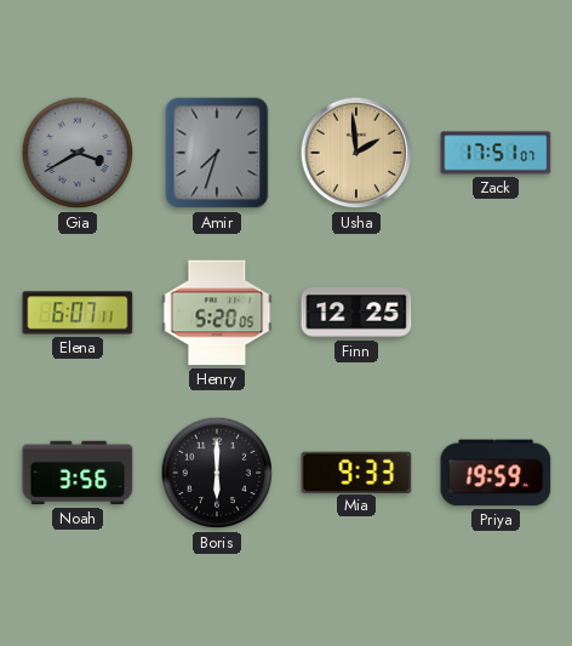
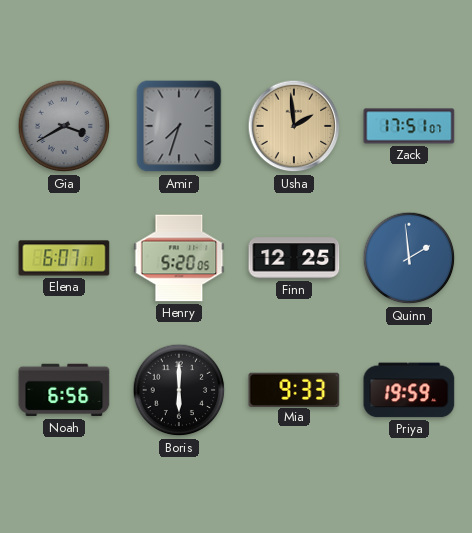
Quinn: none -> 1:59 (409, 258)
Noah: 3:56 -> 6:56 (64, 390)
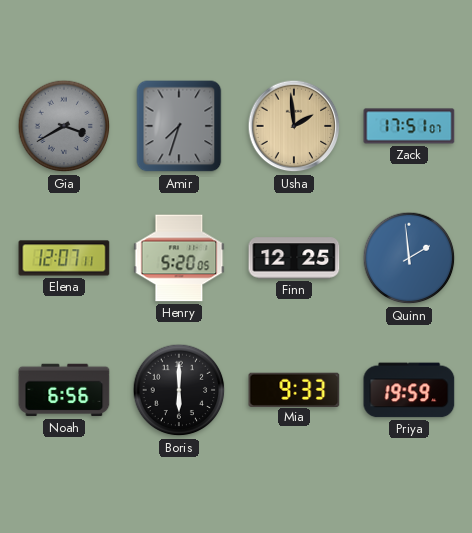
Elena: 6:07 -> 12:07 (64, 258)
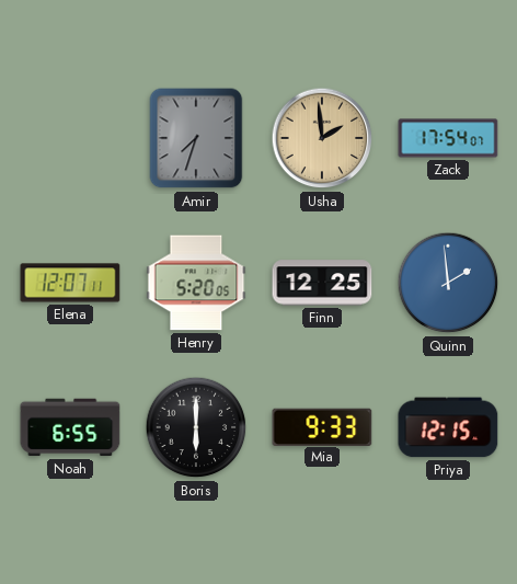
Gia: 3:40 -> none (64, 126)
Zack: 17:51 -> 17:54 (448, 138)
Noah: 6:56 -> 6:55 (70, 427)
Priya: 19:59 -> 12:15 (448, 427)
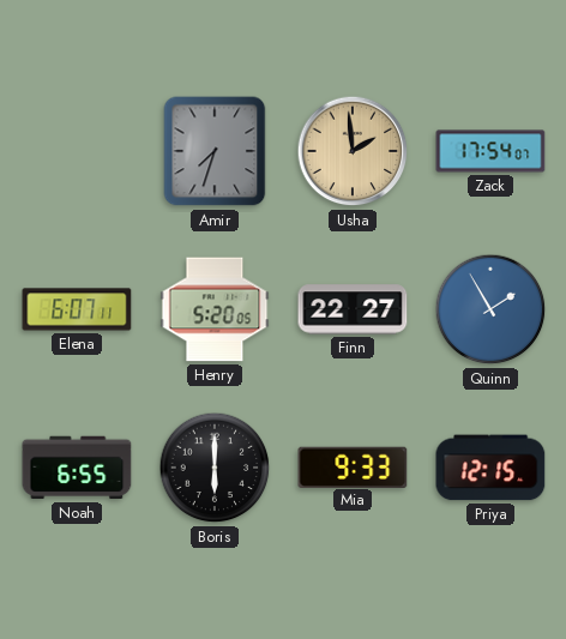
Elena: 12:07 -> 6:07 (77, 309)
Finn: 12:25 -> 22:27 (353, 309)
Quinn: 1:59 -> 1:55 (490, 309)
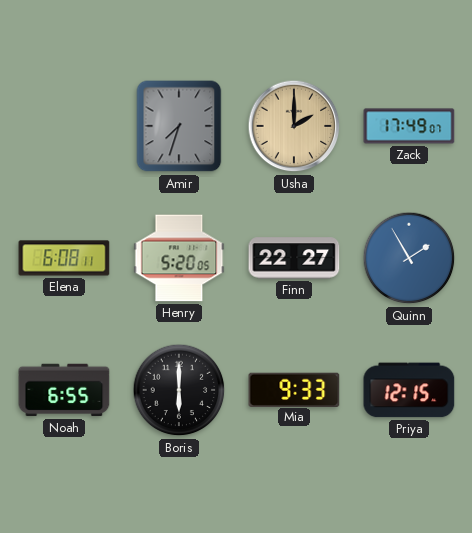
Usha: 1:59 -> 2:00 (294, 126)
Zack: 17:54 -> 17:49 (409, 126)
Elena: 6:07 -> 6:08 (64, 258)
